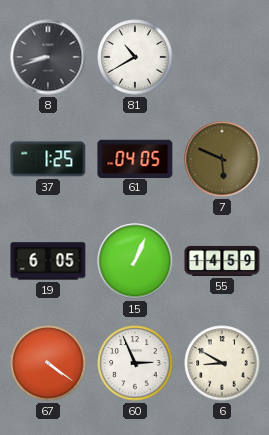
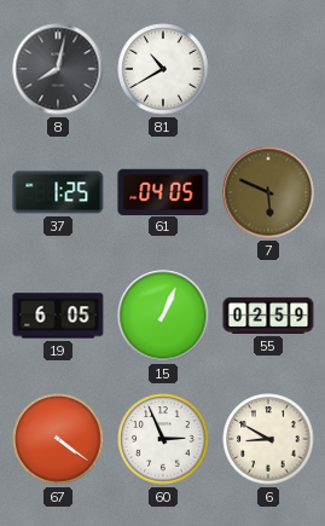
8: 8:42 -> 8:02 (58, 69)
55: 14:59 -> 02:59 (268, 316)
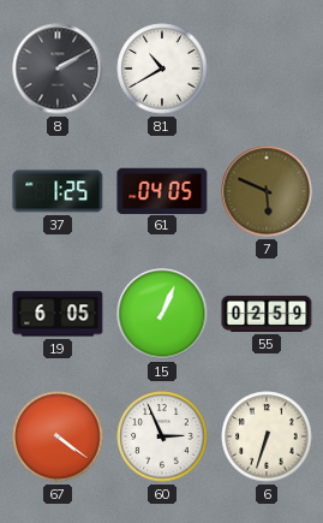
8: 8:02 -> 2:10 (58, 69)
6: 8:50 -> 6:33 (267, 436)
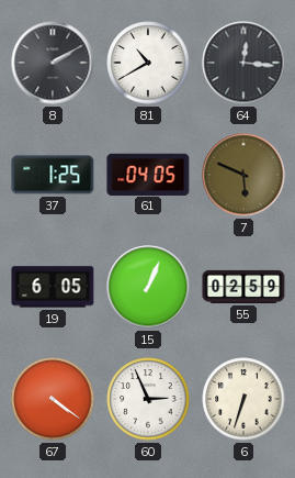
64: none -> 12:16 (243, 63)
